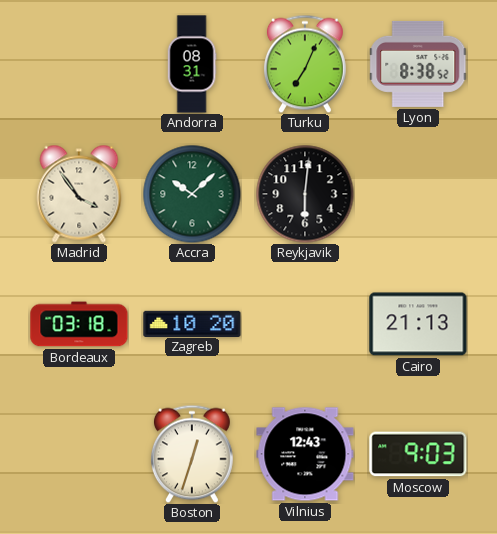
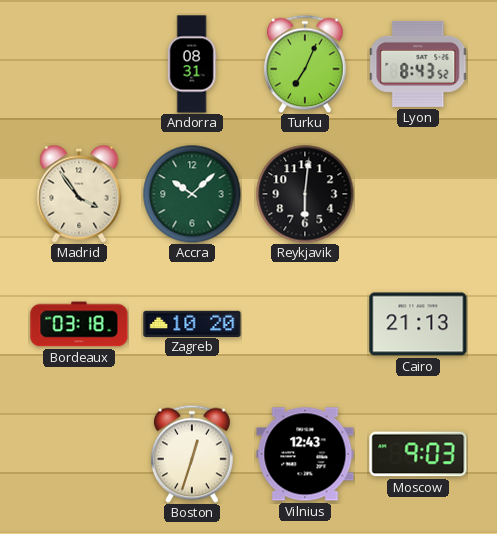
Lyon: 8:38 -> 8:43 (418, 64)
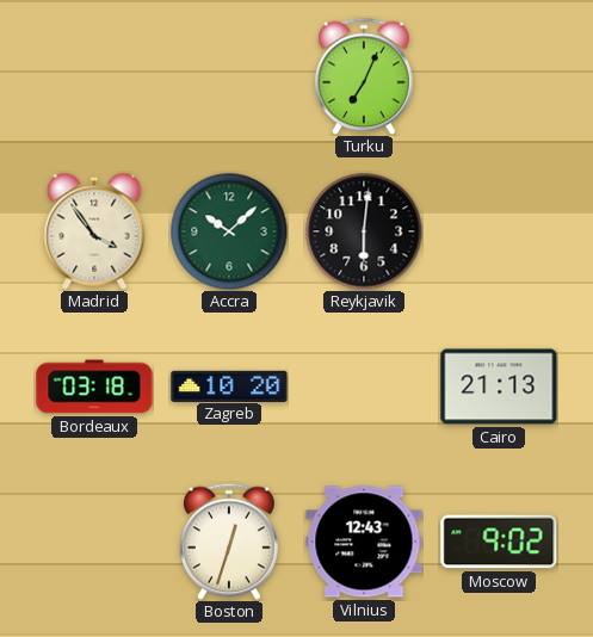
Andorra: 08:31 -> none (192, 64)
Lyon: 8:43 -> none (418, 64)
Moscow: 9:03 -> 9:02 (499, 542)
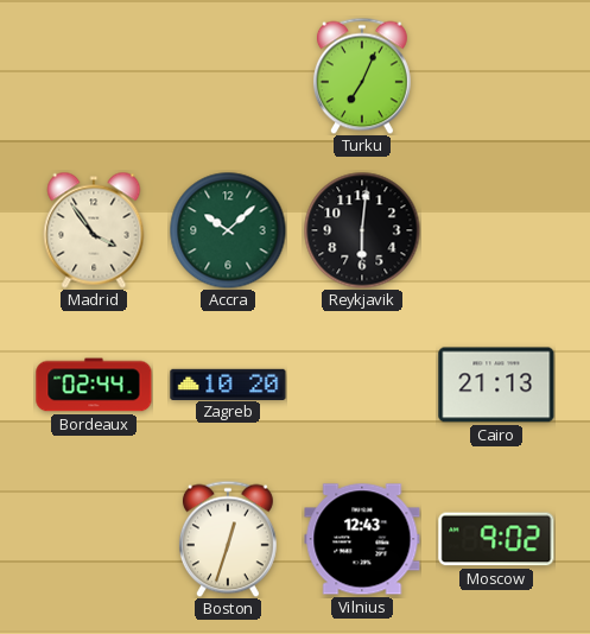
Bordeaux: 03:18 -> 02:44 (94, 385)
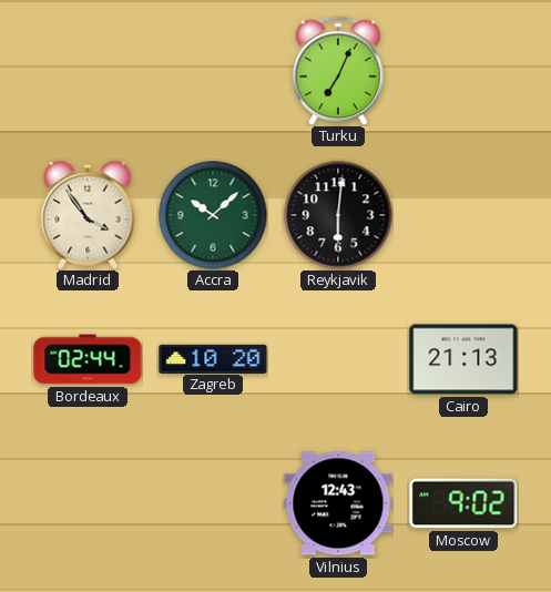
Boston: 12:33 -> none (228, 539)
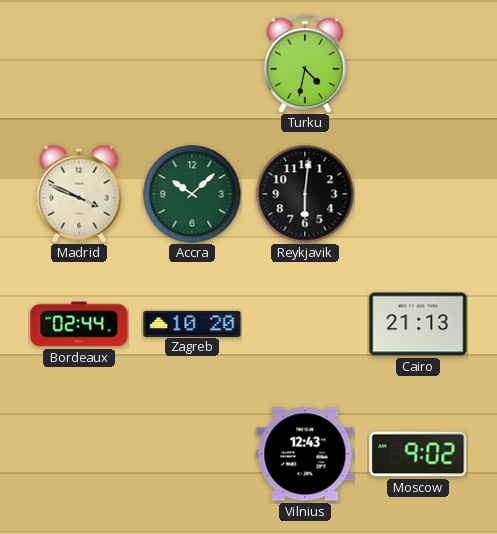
Turku: 7:04 -> 4:32 (305, 64)
Madrid: 3:54 -> 3:49 (79, 194)
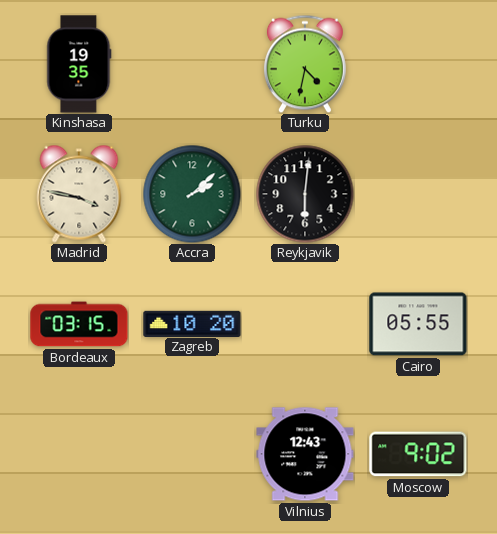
Kinshasa: none -> 19:35 (79, 64)
Madrid: 3:49 -> 3:47 (79, 194)
Accra: 10:08 -> 2:08 (192, 194)
Bordeaux: 02:44 -> 03:15 (79, 324)
Cairo: 21:13 -> 05:55 (418, 324)
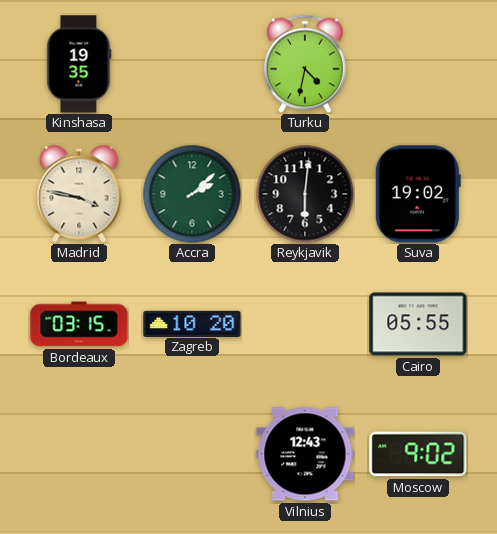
Suva: none -> 19:02 (418, 194)
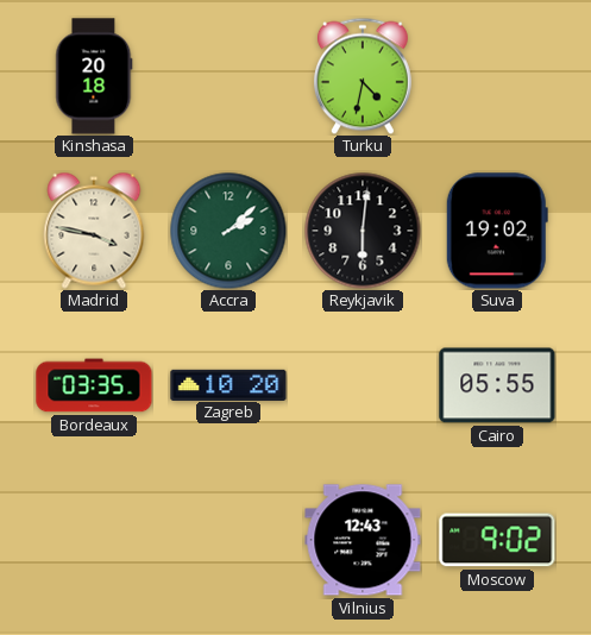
Kinshasa: 19:35 -> 20:18 (94, 76)
Bordeaux: 03:15 -> 03:35 (94, 385)
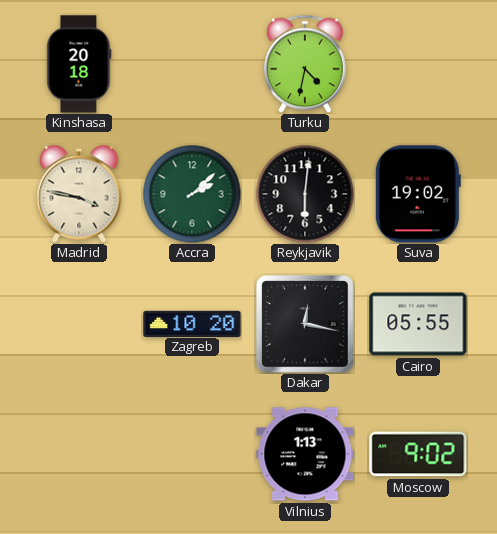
Bordeaux: 03:35 -> none (94, 385)
Dakar: none -> 12:17 (305, 324)
Vilnius: 12:43 -> 1:13 (305, 454)
